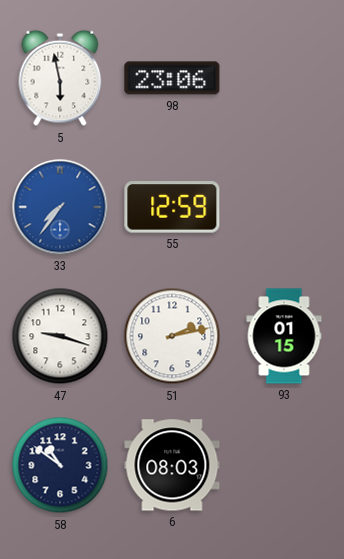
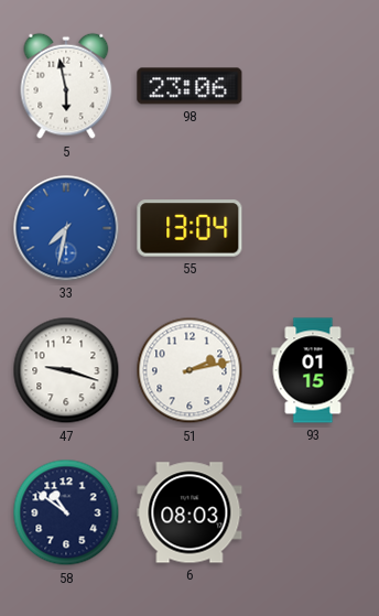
33: 7:36 -> 7:32 (66, 228)
55: 12:59 -> 13:04 (189, 228)
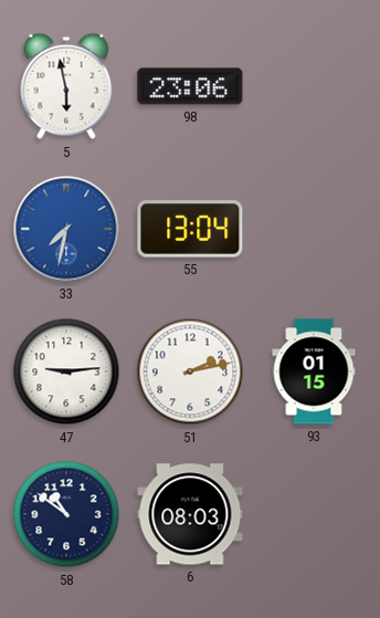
47: 9:18 -> 9:14 (66, 371)
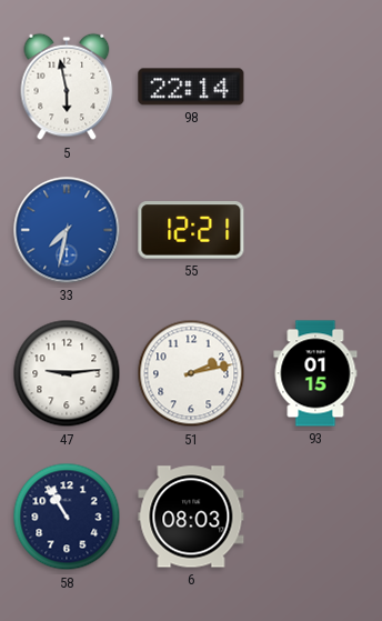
98: 23:06 -> 22:14 (191, 87)
55: 13:04 -> 12:21 (191, 230)
58: 10:51 -> 10:55 (67, 517)
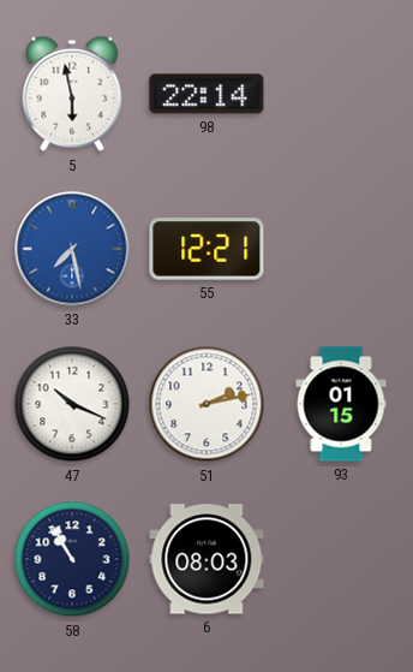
33: 7:32 -> 7:28 (72, 249)
47: 9:14 -> 10:19 (72, 404)
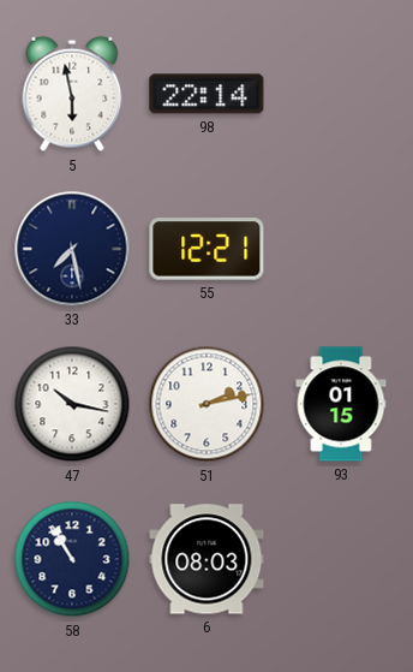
33 dial: blue -> navy (72, 249)
47: 10:19 -> 10:17 (72, 404)
